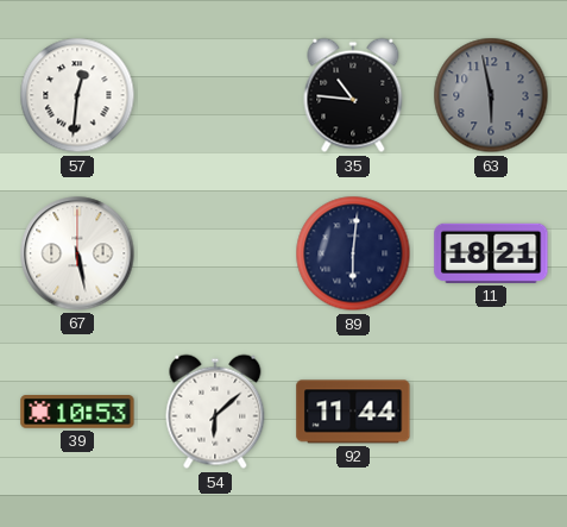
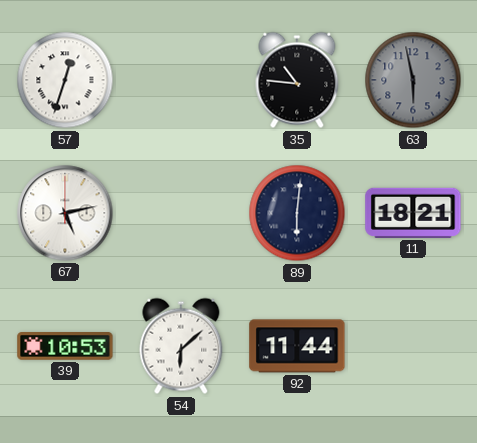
57: 12:31 -> 12:33 (65, 80)
67: 5:28 -> 5:13 (65, 213)
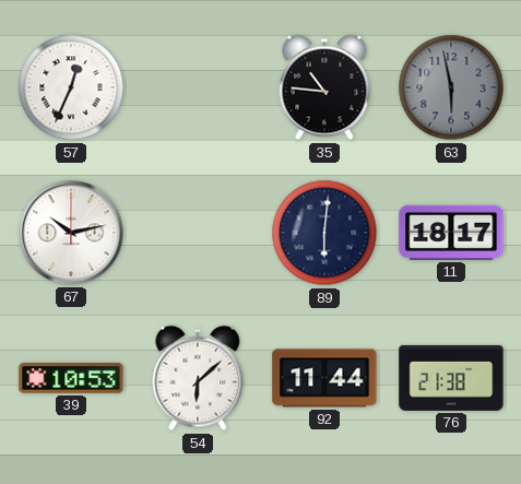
57: 12:33 -> 12:34 (71, 87)
67: 5:13 -> 10:13 (71, 233)
11: 18:21 -> 18:17 (451, 233)
76: none -> 21:38 (451, 378)
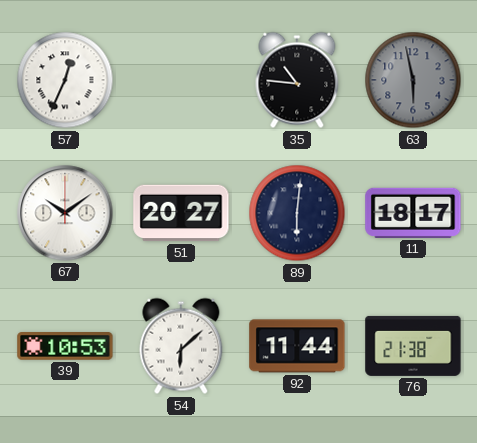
67: 10:13 -> 10:09 (65, 213)
51: none -> 20:27 (181, 213)
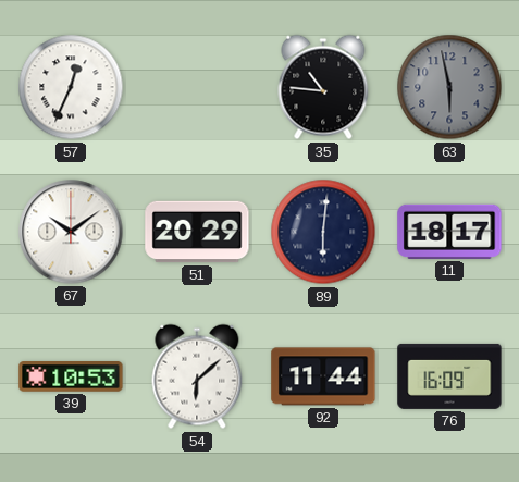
51: 20:27 -> 20:29 (197, 232)
76: 21:38 -> 16:09 (449, 376)
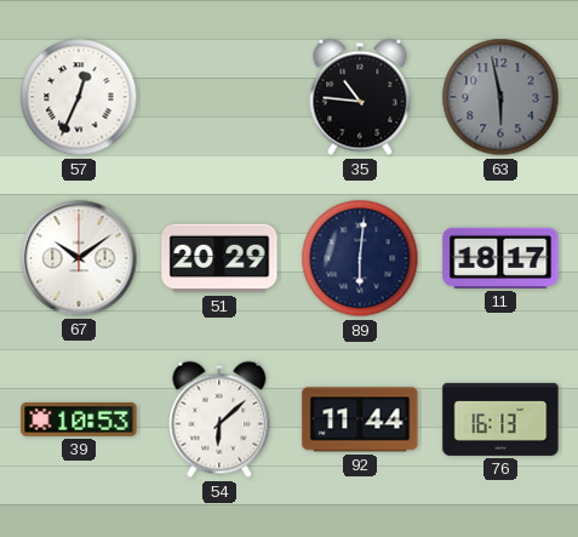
76: 16:09 -> 16:13 (500, 419)
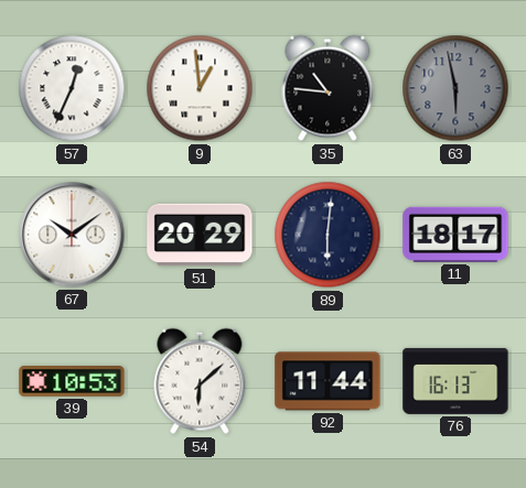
9: none -> 12:59 (200, 88)
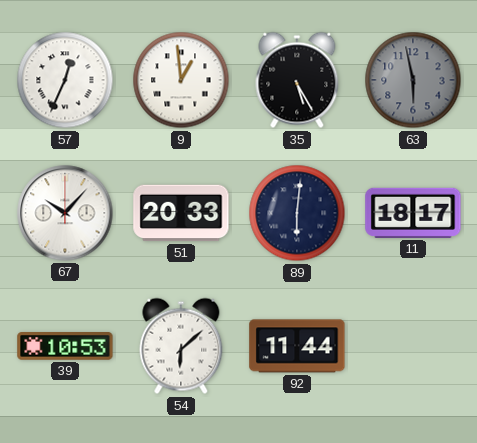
35: 10:46 -> 5:25 (297, 80)
67: 10:09 -> 10:07 (65, 213)
51: 20:29 -> 20:33 (181, 213)
76: 16:13 -> none (455, 381)
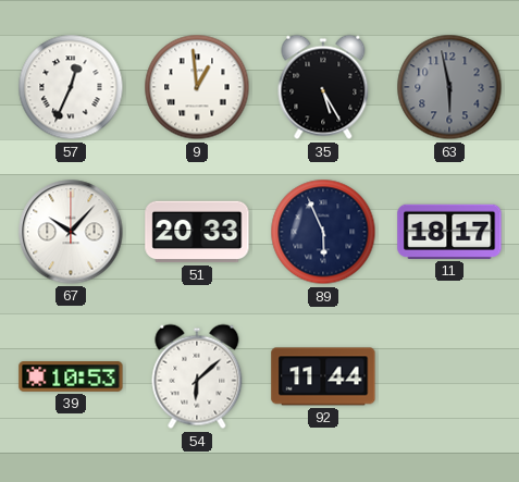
89: 6:01 -> 5:56 (323, 232)
